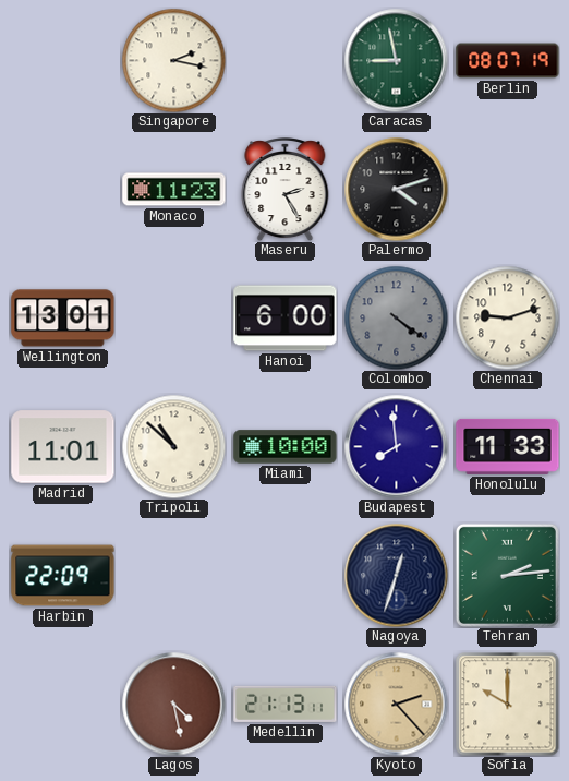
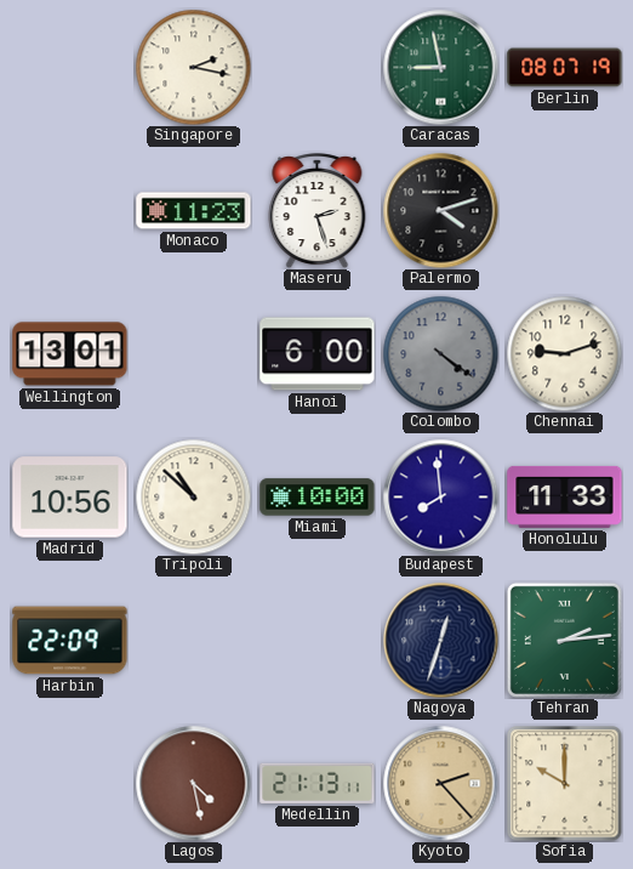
Maseru: 2:25 -> 2:27 (318, 211)
Madrid: 11:01 -> 10:56 (70, 498)
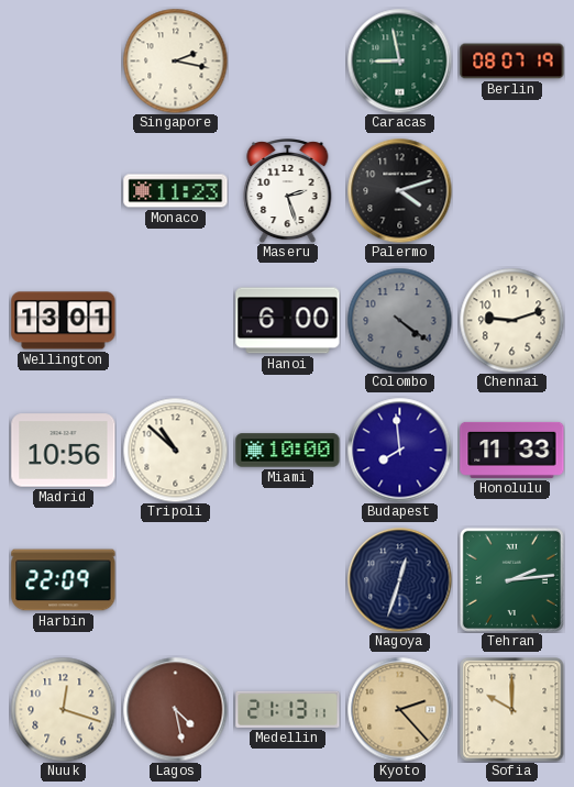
Nuuk: none -> 12:18 (63, 709)
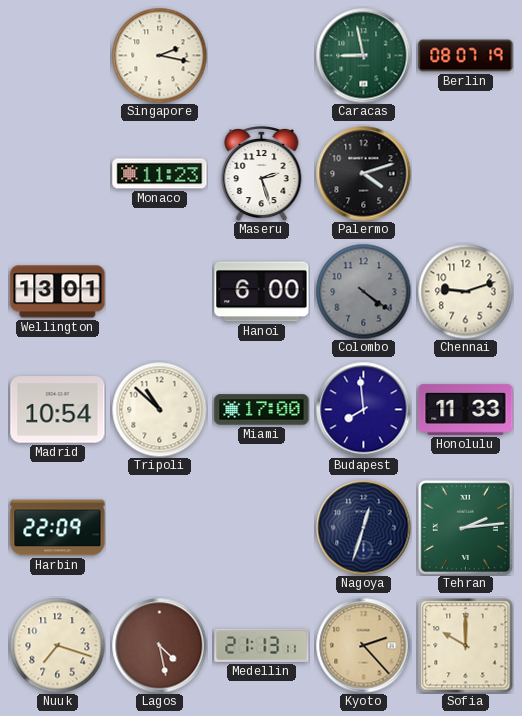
Madrid: 10:56 -> 10:54 (58, 410)
Miami: 10:00 -> 17:00 (262, 410)
Nuuk: 12:18 -> 7:18 (57, 645)
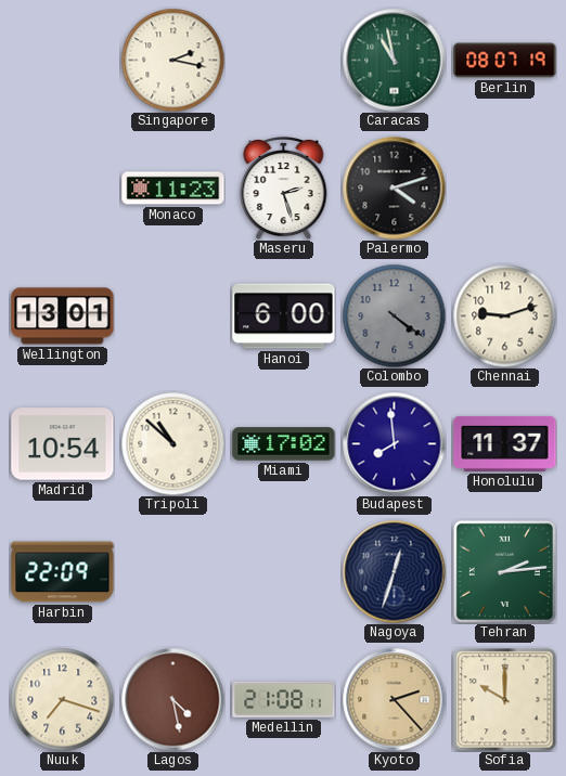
Caracas: 8:58 -> 10:58 (394, 60)
Miami: 17:00 -> 17:02 (284, 444)
Honolulu: 11:33 -> 11:37 (505, 443)
Medellin: 21:13 -> 21:08 (284, 699)
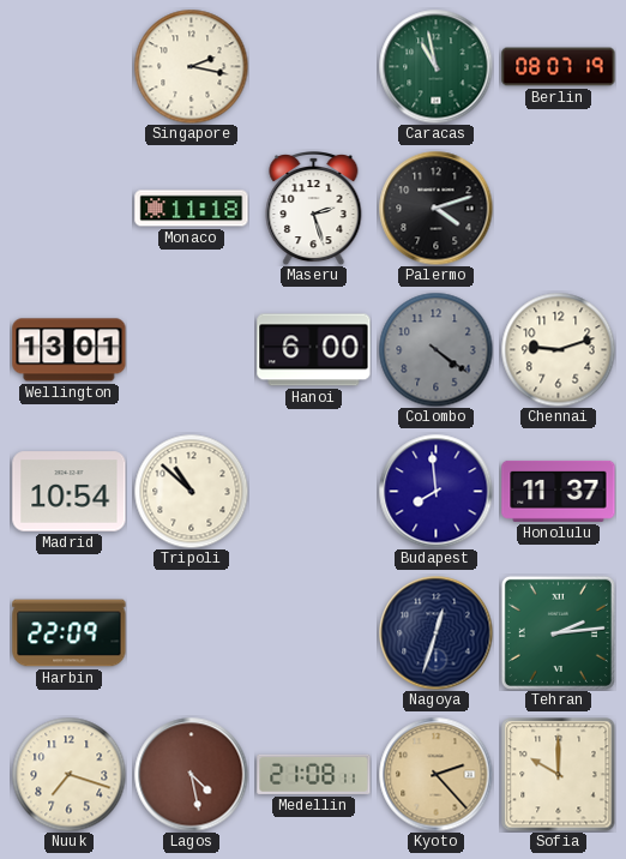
Monaco: 11:23 -> 11:18 (192, 209)
Miami: 17:02 -> none (284, 444)
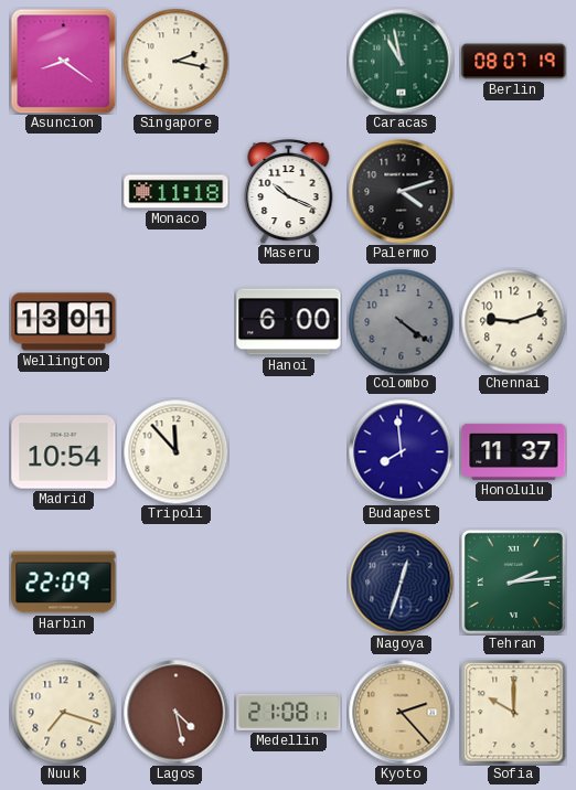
Asuncion: none -> 8:21 (63, 61)
Maseru: 2:27 -> 10:19 (289, 192)
Tripoli: 10:52 -> 11:53 (175, 451)
